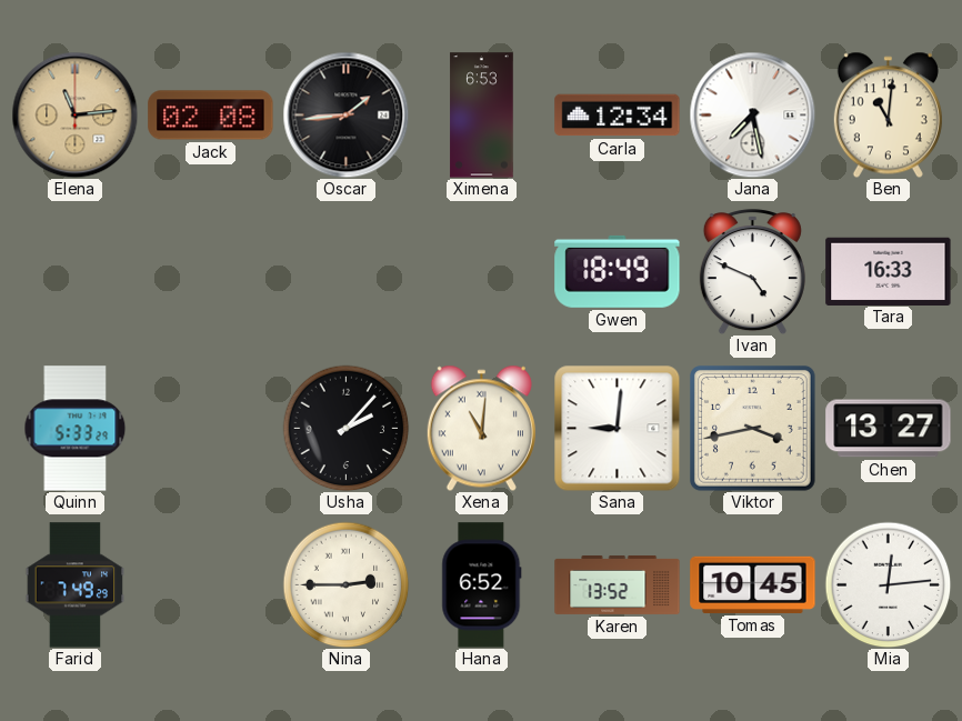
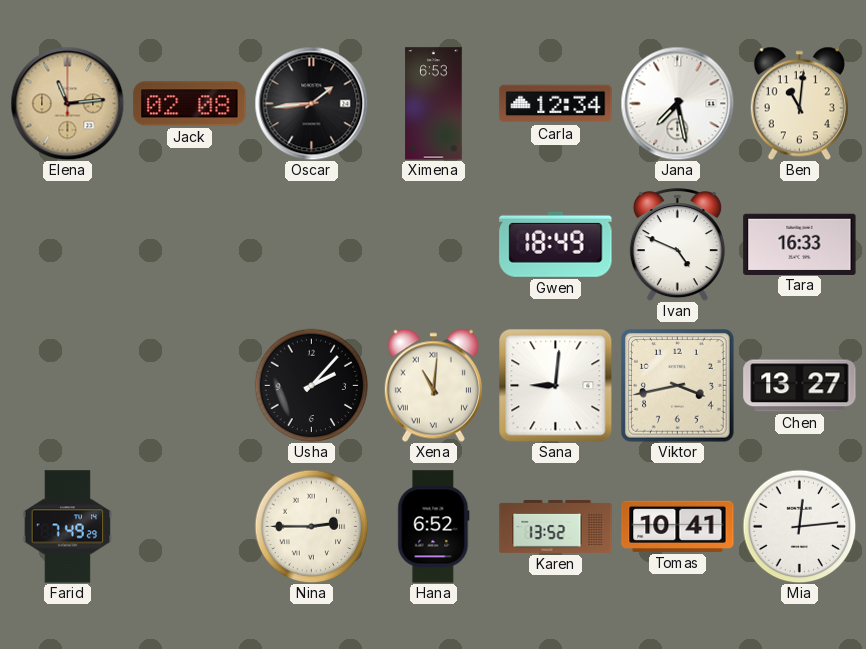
Quinn: 5:33 -> none (76, 429)
Tomas: 10:45 -> 10:41 (678, 526)
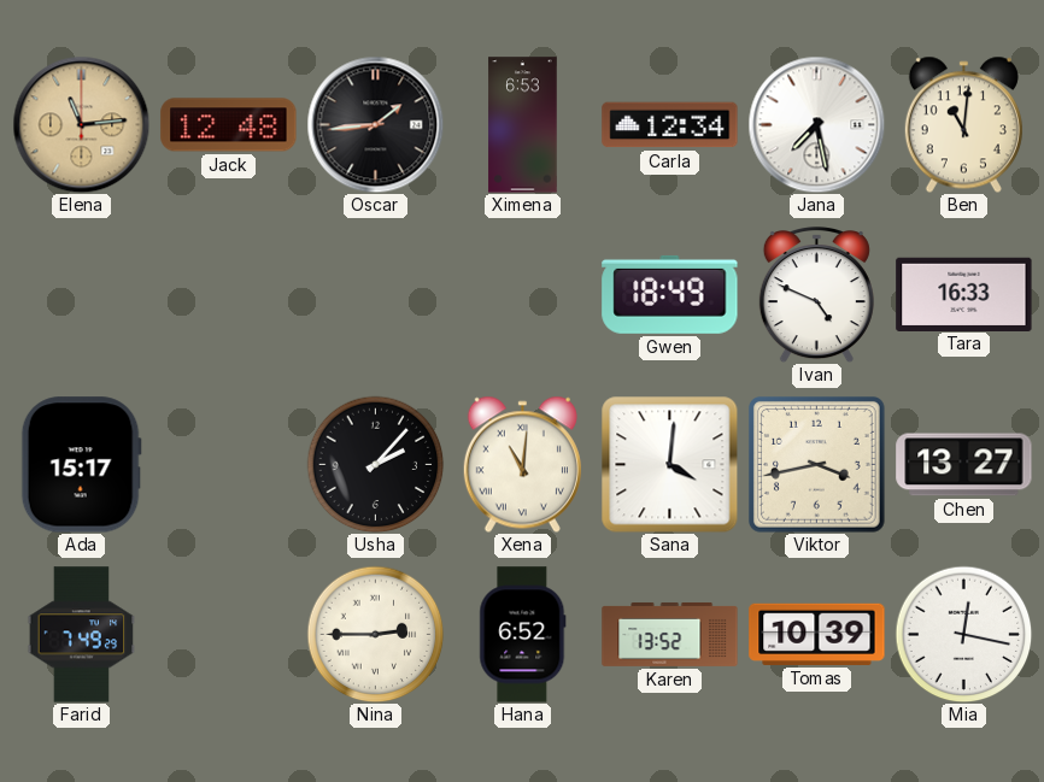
Jack: 02:08 -> 12:48 (229, 125)
Ada: none -> 15:17 (81, 465)
Sana: 9:01 -> 4:01 (669, 464)
Tomas: 10:41 -> 10:39 (817, 634)
Mia: 12:14 -> 12:17 (963, 634)
